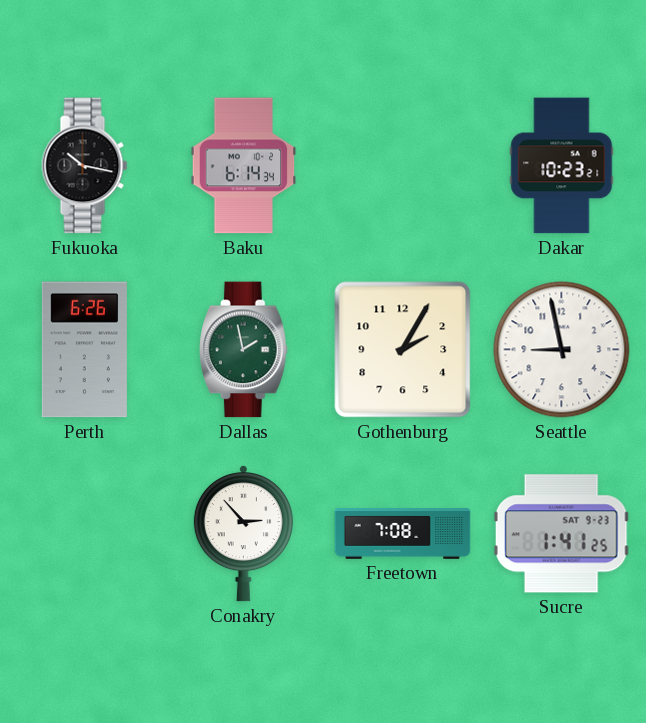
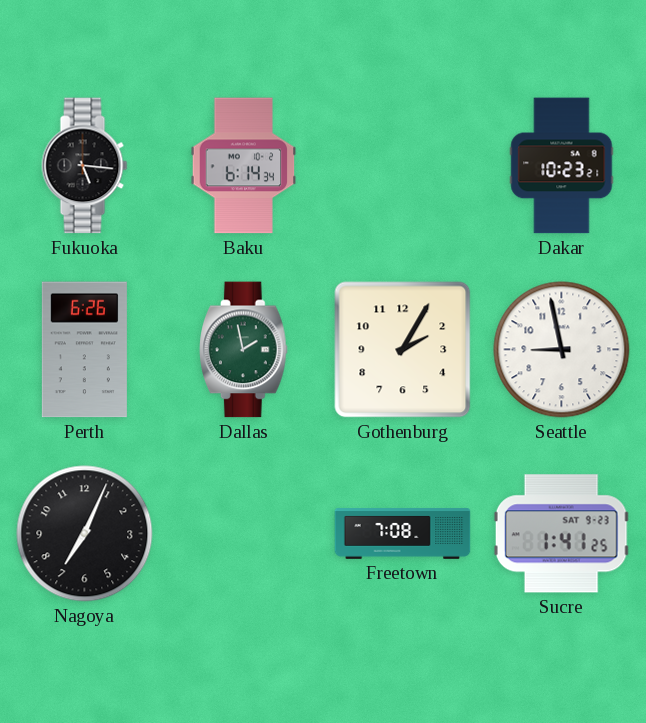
Fukuoka: 10:17 -> 5:16 (85, 166)
Nagoya: none -> 7:04 (85, 534)
Conakry: 2:53 -> none (243, 534)
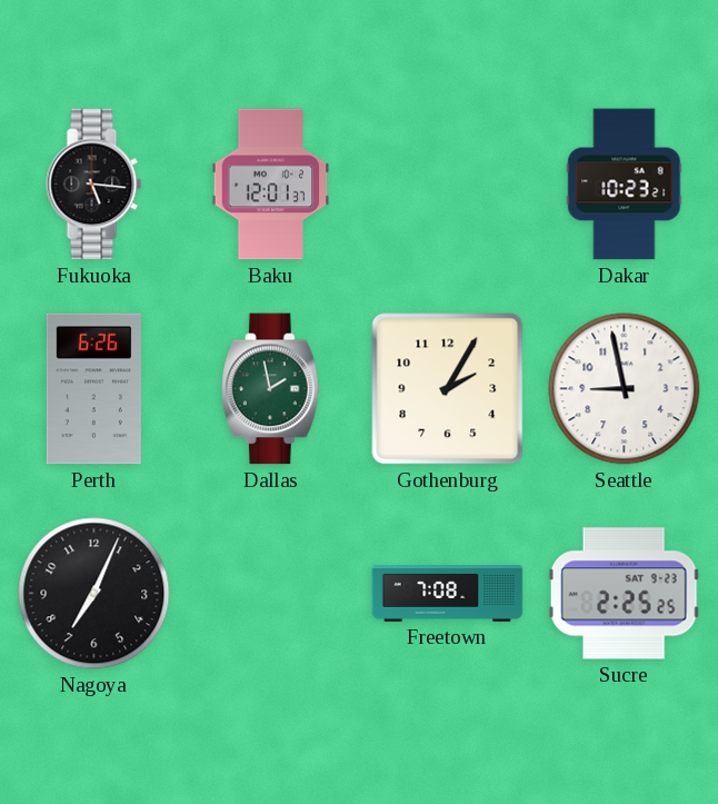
Baku: 6:14 -> 12:01 (271, 185)
Sucre: 1:41 -> 2:25 (624, 594)
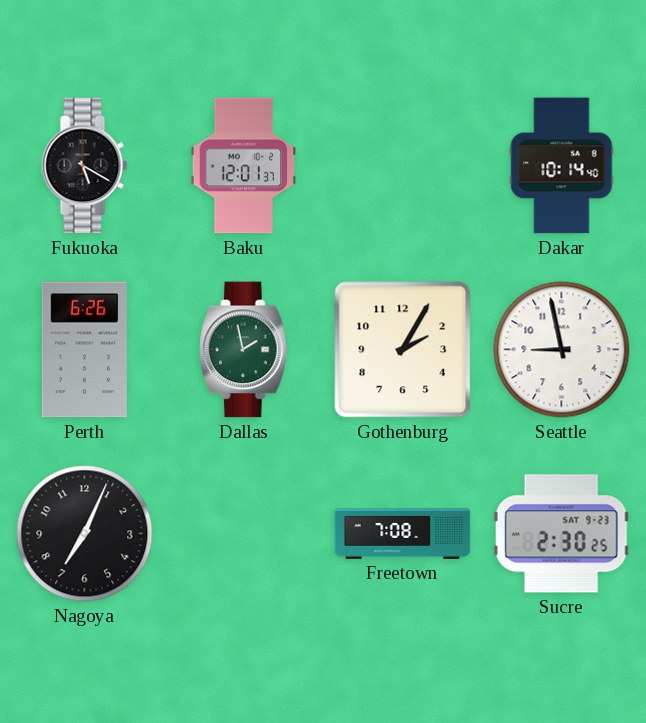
Fukuoka: 5:16 -> 5:20 (85, 166)
Dakar: 10:23 -> 10:14 (562, 166)
Sucre: 2:25 -> 2:30 (561, 534)
